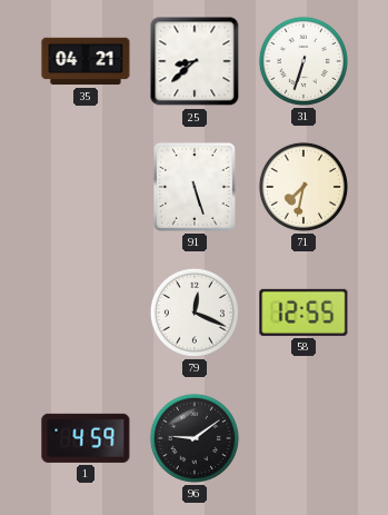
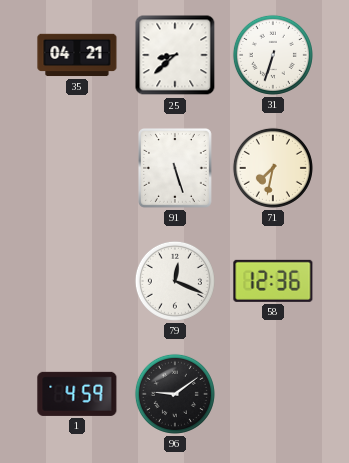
58: 12:55 -> 12:36 (273, 281)
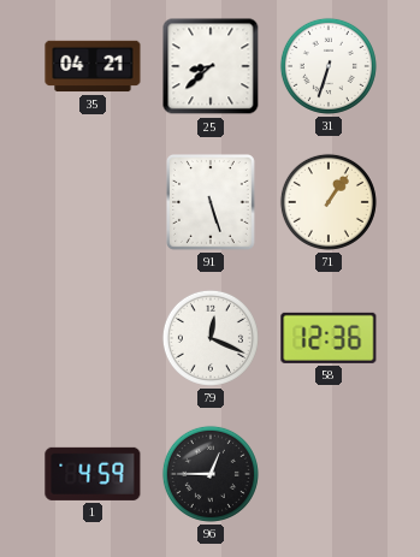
71: 7:32 -> 1:06 (329, 202)
96: 9:09 -> 12:45 (211, 474)
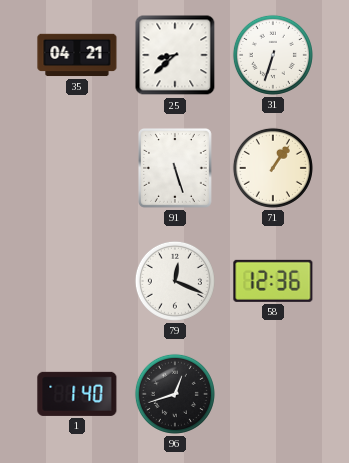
1: 4:59 -> 1:40 (77, 394)
96: 12:45 -> 12:42 (175, 394)
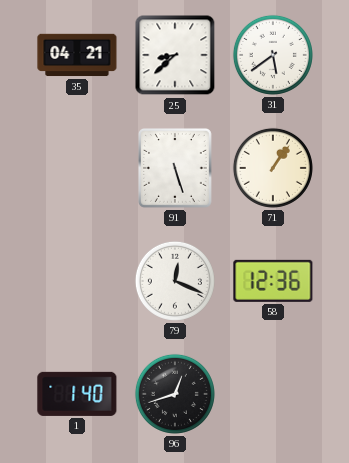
31: 6:33 -> 5:39 (273, 55)
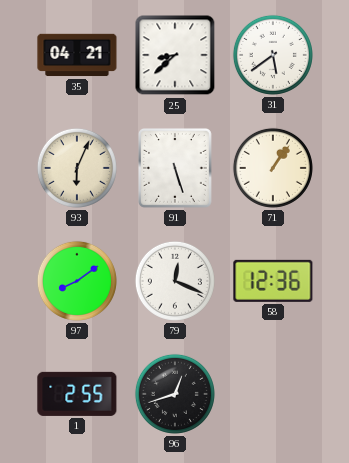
93: none -> 6:04 (77, 168)
97: none -> 8:09 (77, 281)
1: 1:40 -> 2:55 (77, 394)
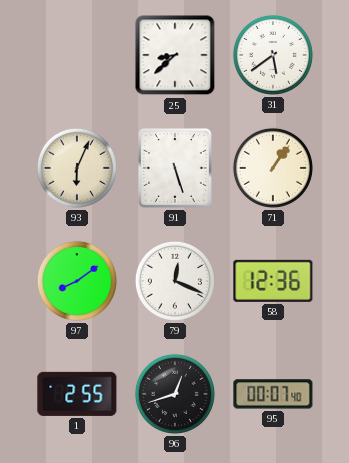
35: 04:21 -> none (77, 55)
95: none -> 00:07 (273, 394)
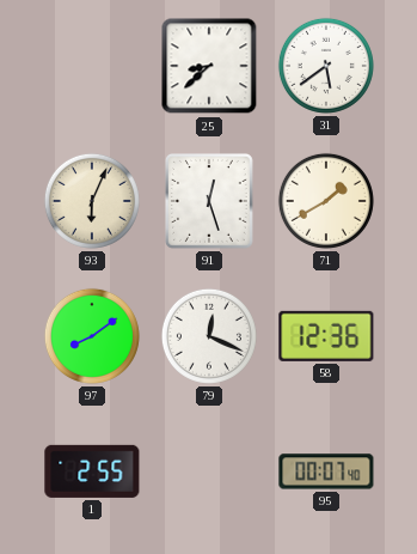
91: 5:27 -> 12:27 (209, 201)
71: 1:06 -> 1:40 (326, 201)
96: 12:42 -> none (175, 394)
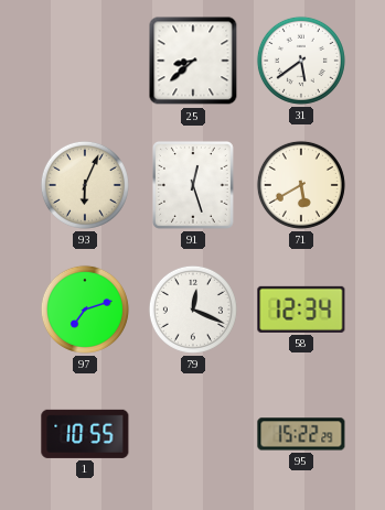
71: 1:40 -> 5:40 (301, 185)
97: 8:09 -> 7:12 (85, 310)
58: 12:36 -> 12:34 (301, 310)
1: 2:55 -> 10:55 (85, 434)
95: 00:07 -> 15:22 (301, 434)
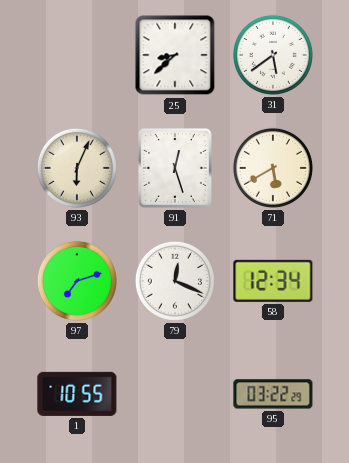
95: 15:22 -> 03:22 (273, 394)
